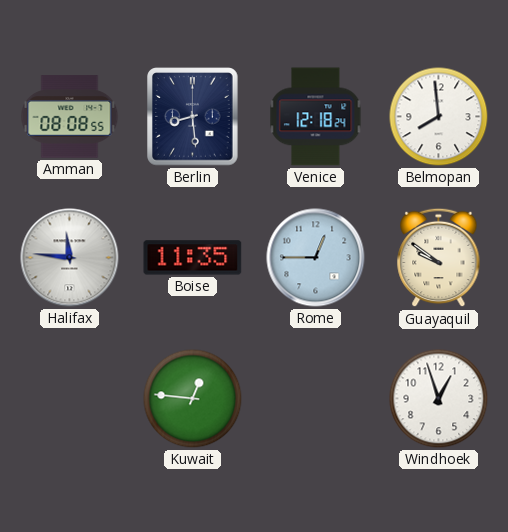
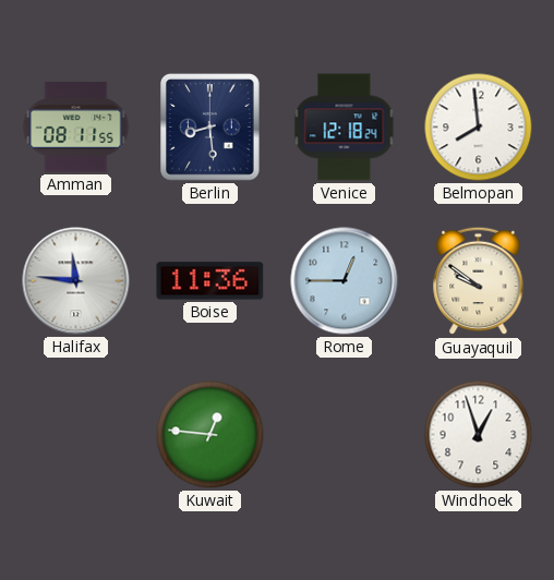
Amman: 08:08 -> 08:11 (76, 128)
Boise: 11:35 -> 11:36 (210, 281)
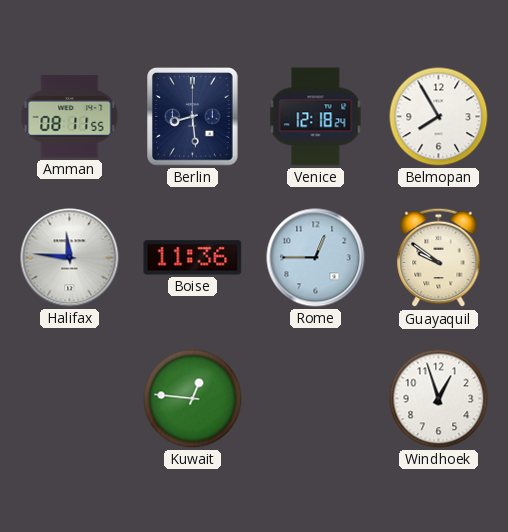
Belmopan: 7:59 -> 7:55 (439, 117)
